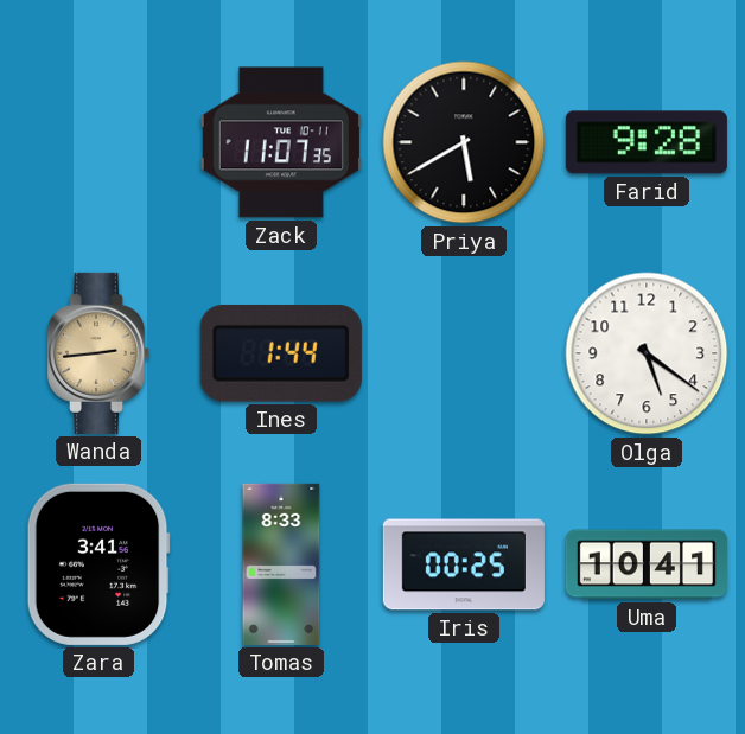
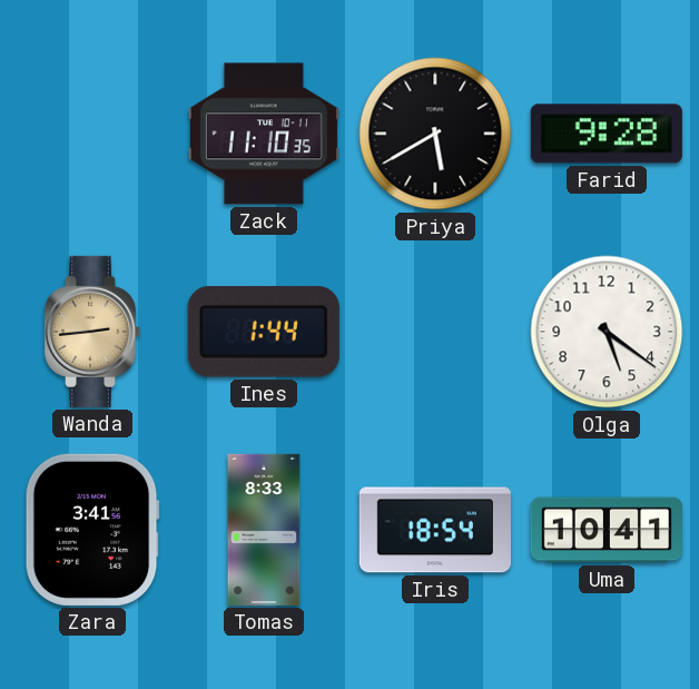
Zack: 11:07 -> 11:10 (264, 134)
Iris: 00:25 -> 18:54 (435, 530)
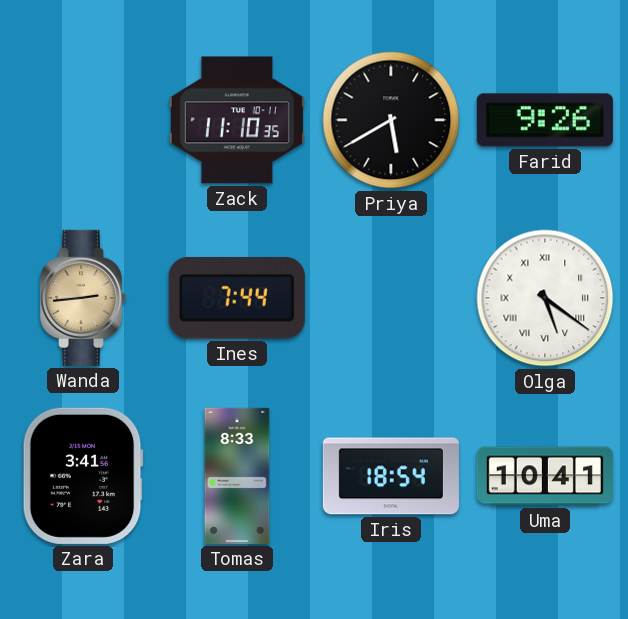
Farid: 9:28 -> 9:26 (545, 120)
Ines: 1:44 -> 7:44 (237, 298)
Olga numerals: Arabic -> Roman (545, 298)
